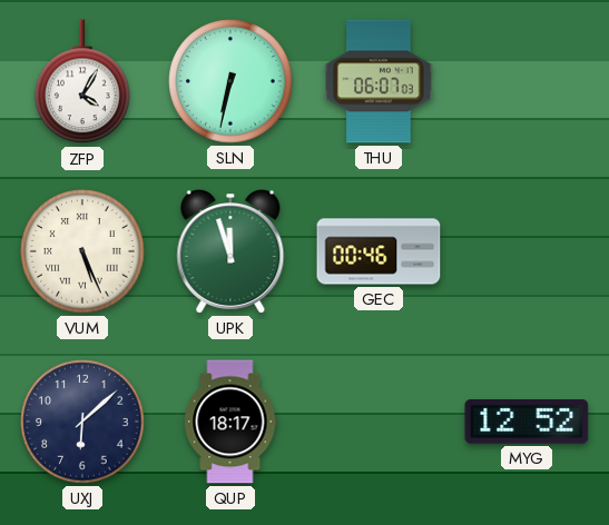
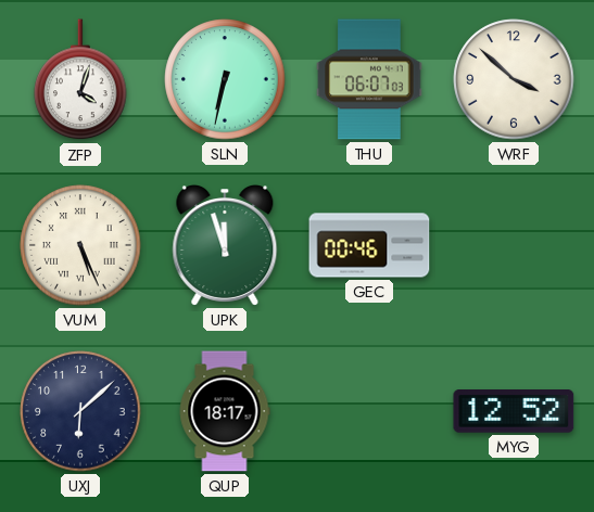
ZFP: 4:05 -> 4:03 (80, 80)
WRF: none -> 3:52 (514, 79)
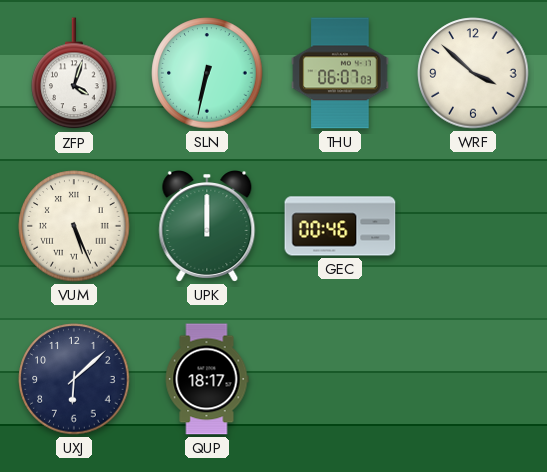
UPK: 11:57 -> 12:00 (207, 227)
MYG: 12:52 -> none (514, 411)
